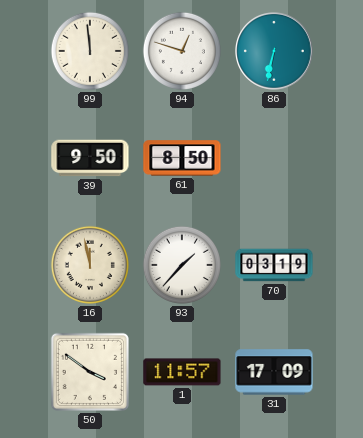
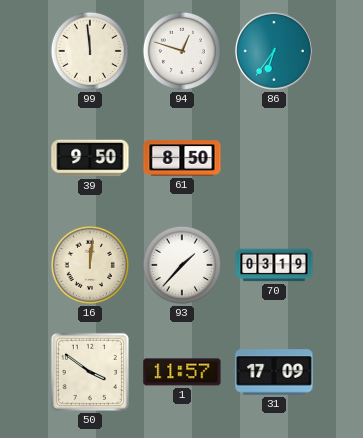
86: 6:32 -> 6:36 (275, 52)
16: 11:58 -> 12:01 (90, 265)
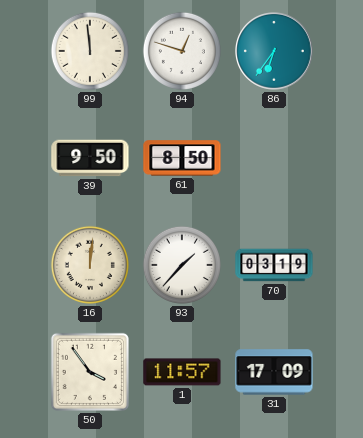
50: 3:51 -> 3:54 (90, 372)
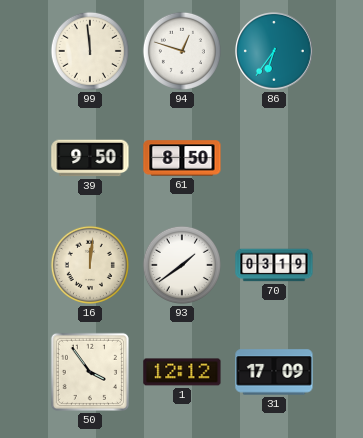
93: 1:37 -> 1:39 (182, 265)
1: 11:57 -> 12:12 (182, 372)
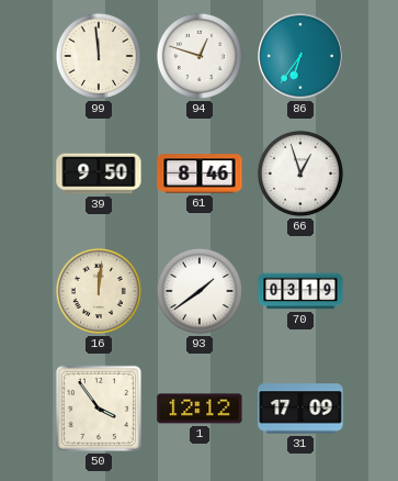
61: 8:50 -> 8:46 (200, 174)
66: none -> 12:57 (300, 174)
